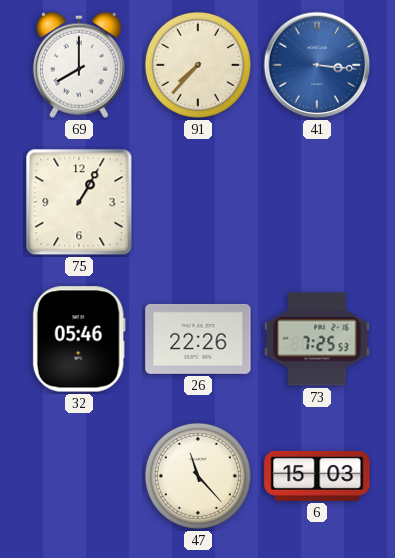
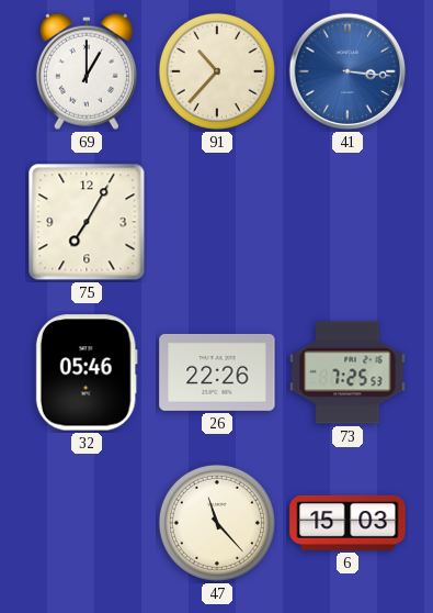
69: 8:00 -> 1:00 (87, 71)
91: 7:37 -> 10:37 (217, 71)
75: 1:05 -> 7:05 (87, 222)
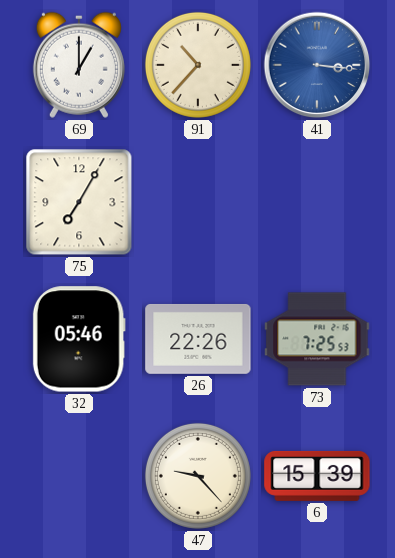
47: 11:23 -> 9:23 (198, 476)
6: 15:03 -> 15:39 (317, 476)
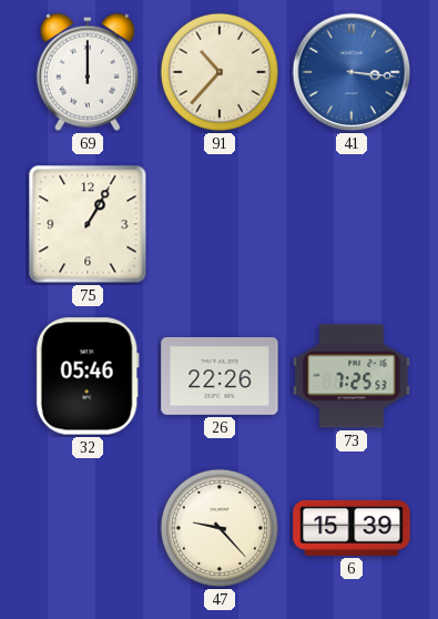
69: 1:00 -> 12:00 (88, 72)
75: 7:05 -> 1:05 (88, 224)
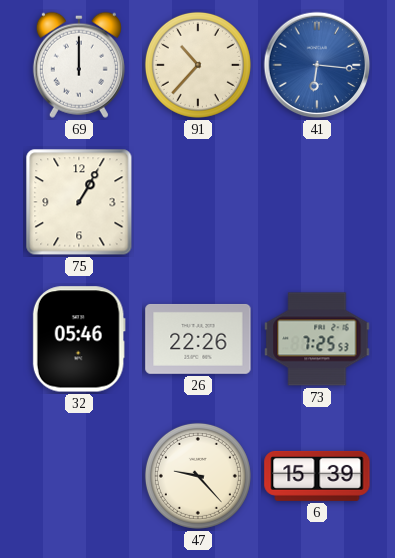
41: 3:16 -> 6:16 (317, 65)
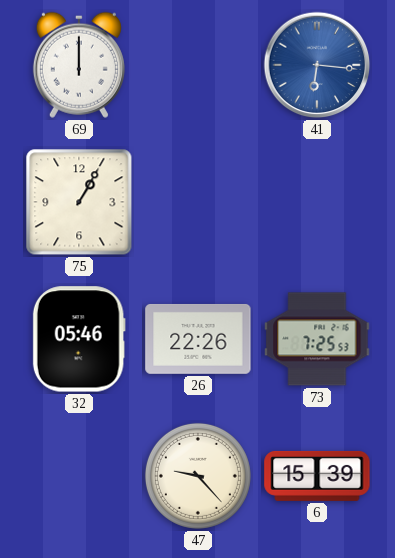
91: 10:37 -> none (198, 65)
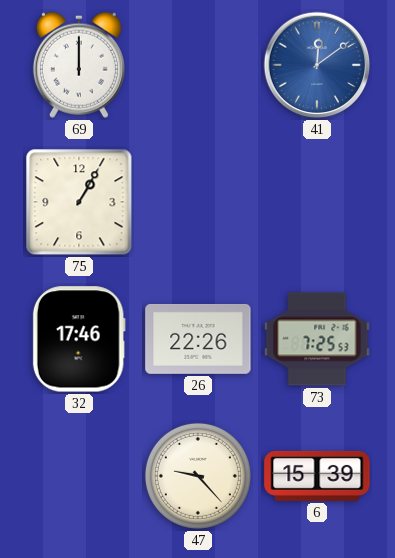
41: 6:16 -> 12:09 (317, 65)
32: 05:46 -> 17:46 (79, 339)
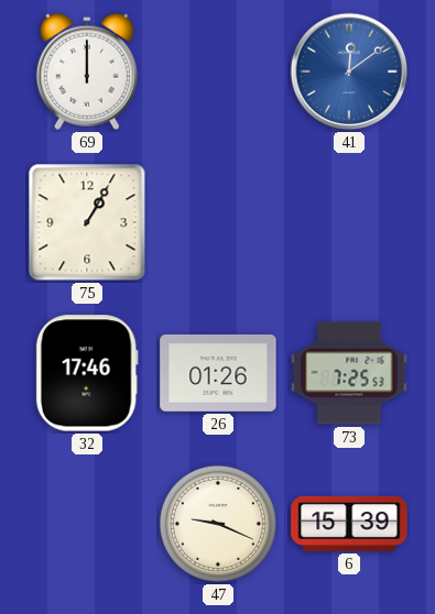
26: 22:26 -> 01:26 (218, 373)
47: 9:23 -> 9:19 (218, 524)
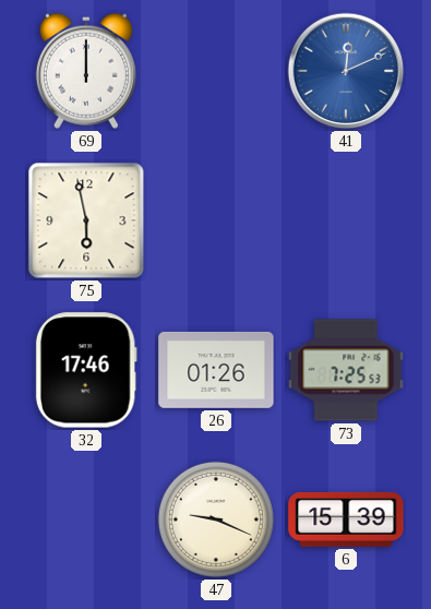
41: 12:09 -> 12:11 (346, 71)
75: 1:05 -> 5:58 (86, 220)
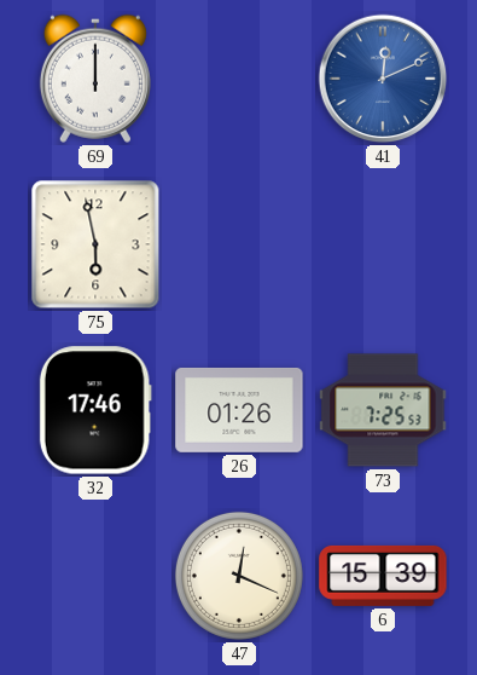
47: 9:19 -> 12:19 (239, 576)
